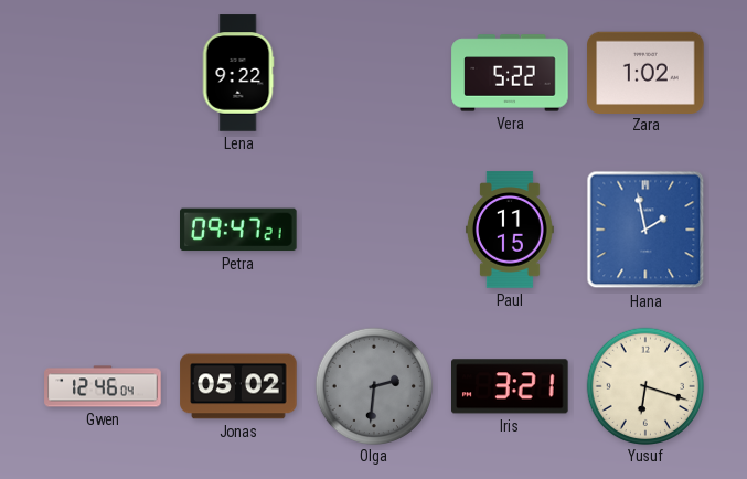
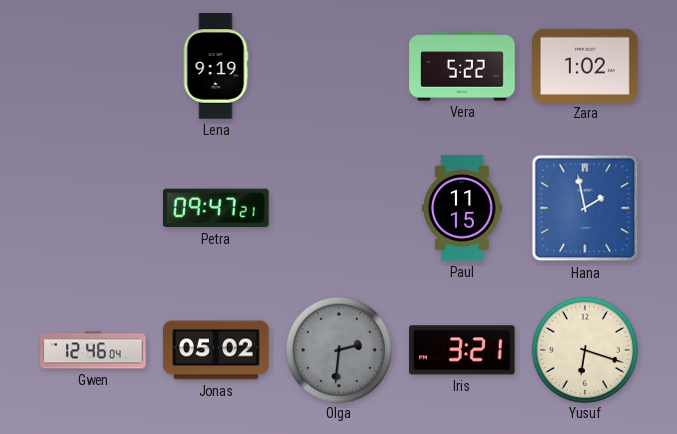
Lena: 9:22 -> 9:19 (216, 66)
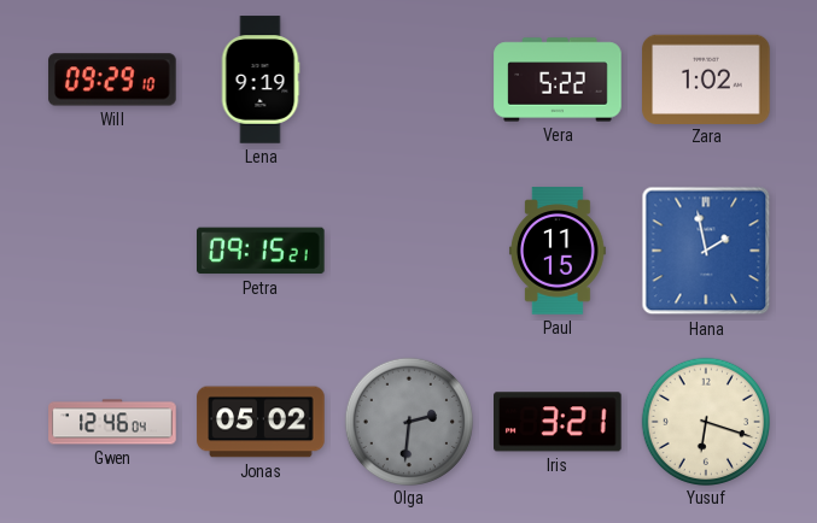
Will: none -> 09:29 (112, 80)
Petra: 09:47 -> 09:15 (262, 251)
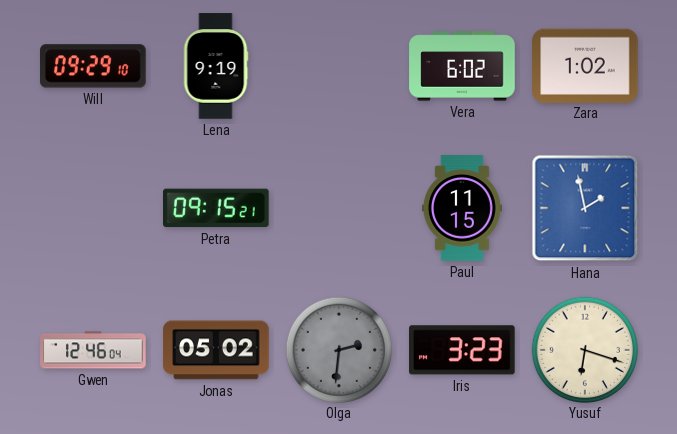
Vera: 5:22 -> 6:02 (462, 66)
Iris: 3:21 -> 3:23 (463, 350)
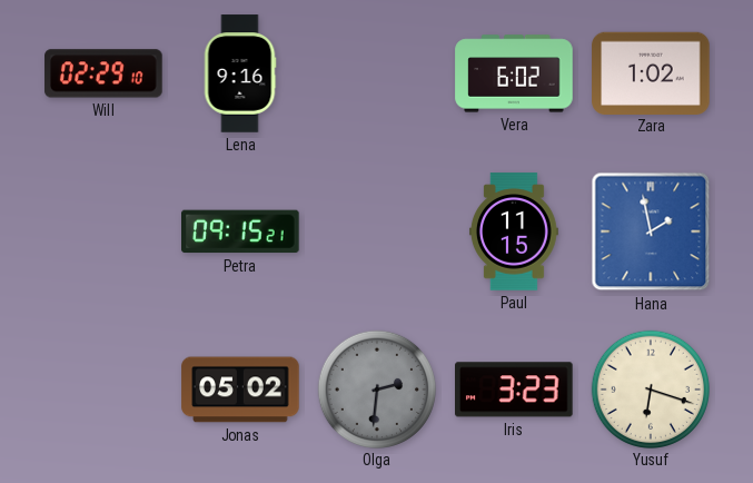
Will: 09:29 -> 02:29 (103, 73)
Lena: 9:19 -> 9:16 (240, 73)
Gwen: 12:46 -> none (93, 350)
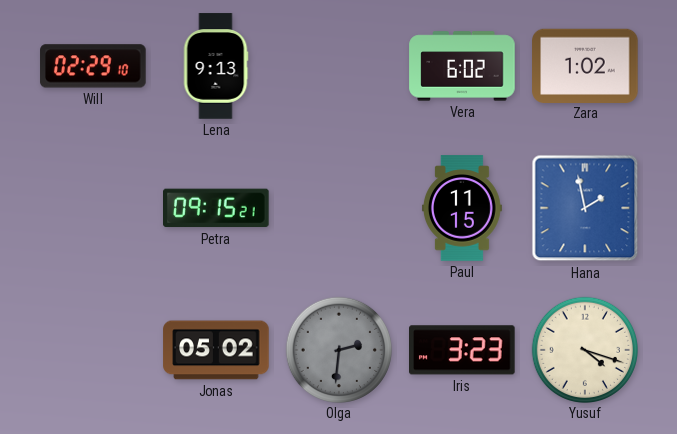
Lena: 9:16 -> 9:13 (216, 66)
Yusuf: 6:18 -> 4:18 (584, 349)
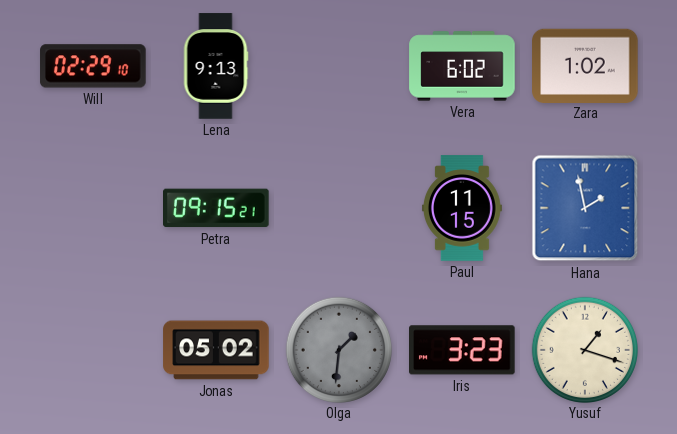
Olga: 2:31 -> 1:31 (338, 349)
Yusuf: 4:18 -> 1:18 (584, 349)
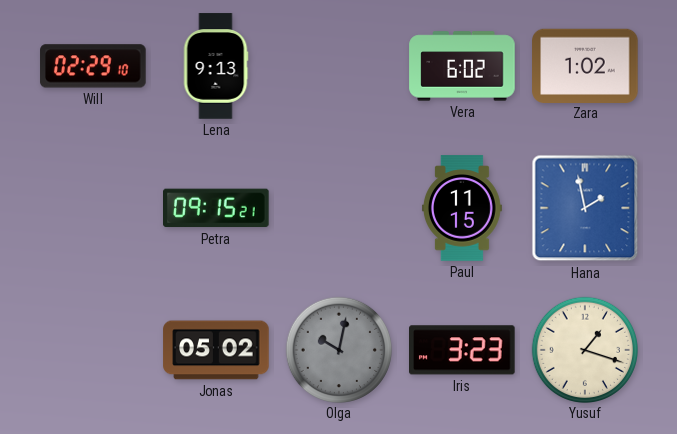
Olga: 1:31 -> 10:02 (338, 349)
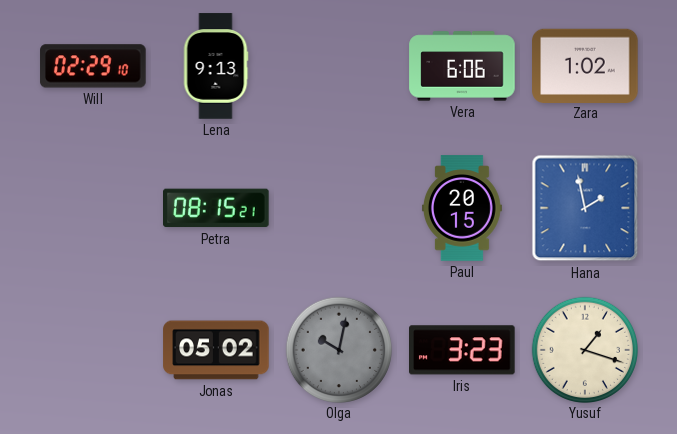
Vera: 6:02 -> 6:06 (462, 66)
Petra: 09:15 -> 08:15 (217, 208)
Paul: 11:15 -> 20:15 (462, 208)
